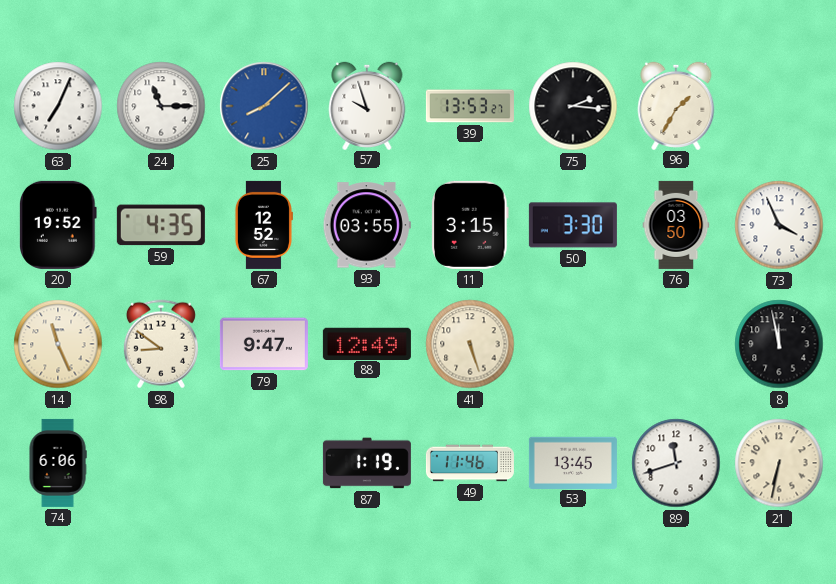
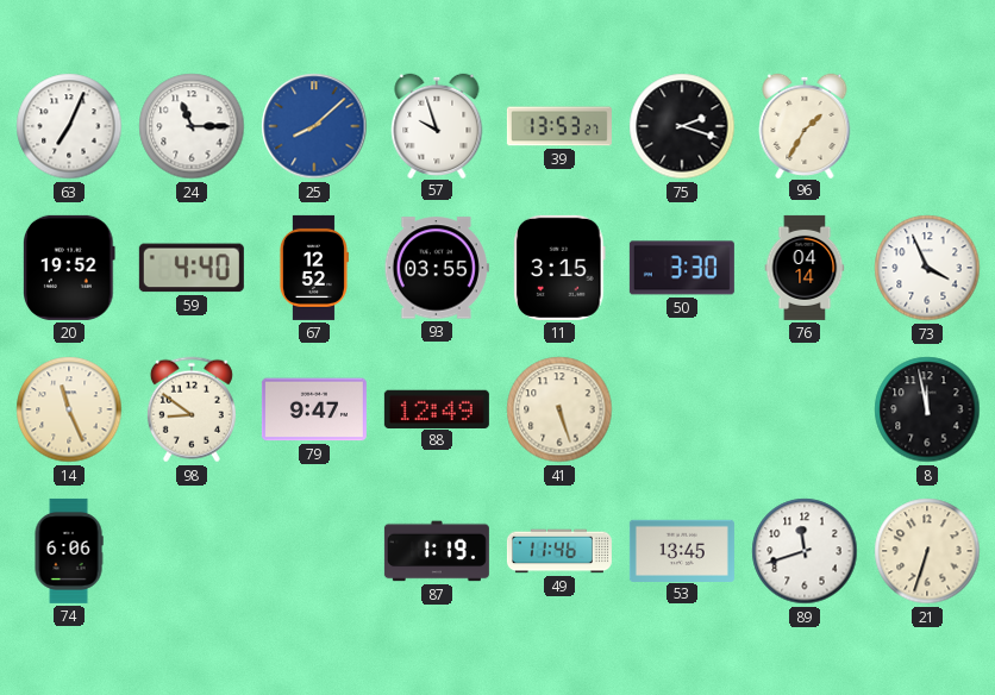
75: 2:16 -> 2:18 (682, 126)
59: 4:35 -> 4:40 (192, 268)
76: 03:50 -> 04:14 (805, 268)
21: 6:32 -> 6:33 (927, 551)
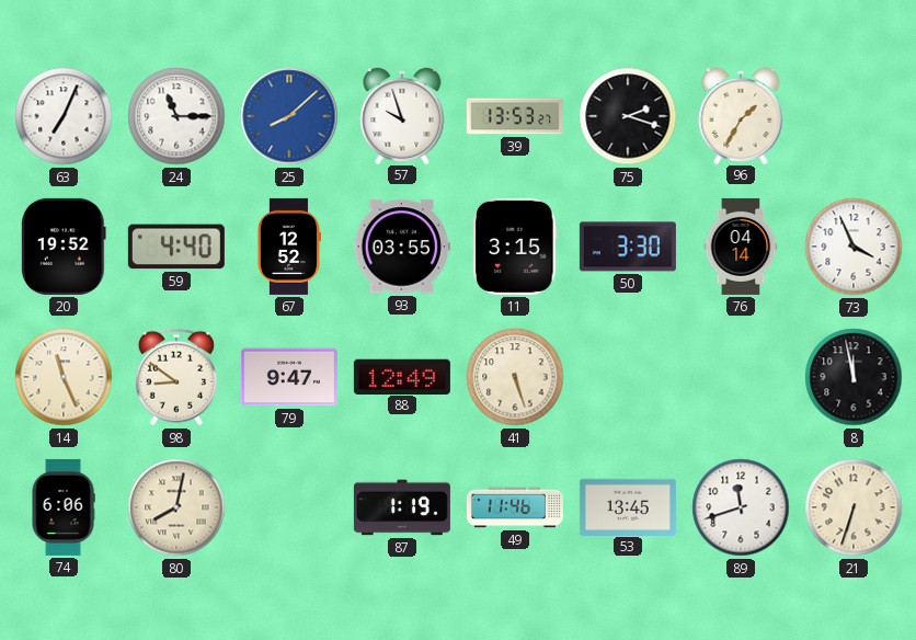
80: none -> 8:02 (176, 507)
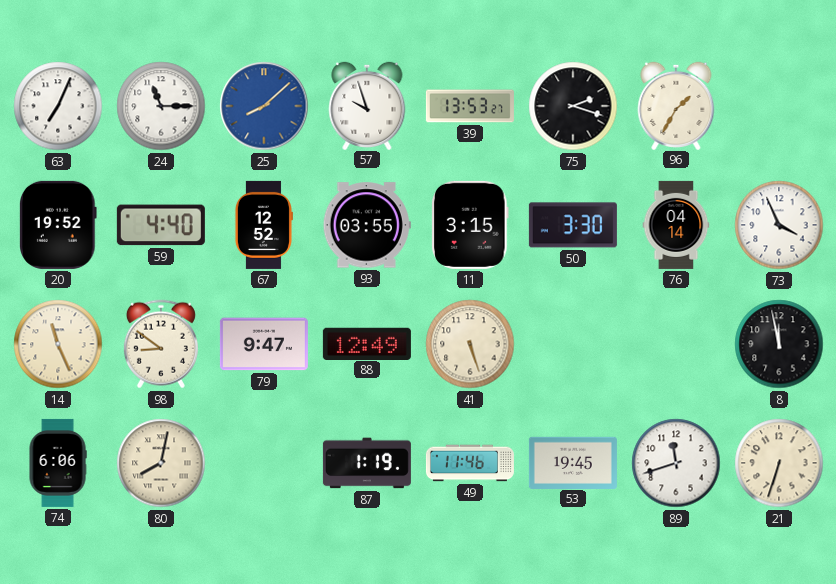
53: 13:45 -> 19:45 (573, 462)
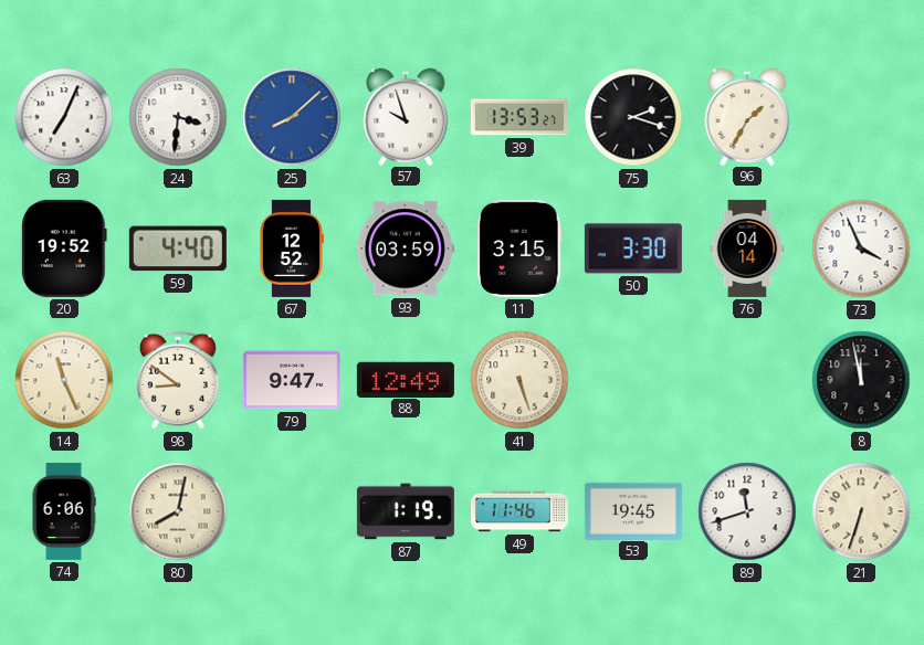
24: 11:15 -> 3:31 (178, 117)
93: 03:55 -> 03:59 (406, 249)
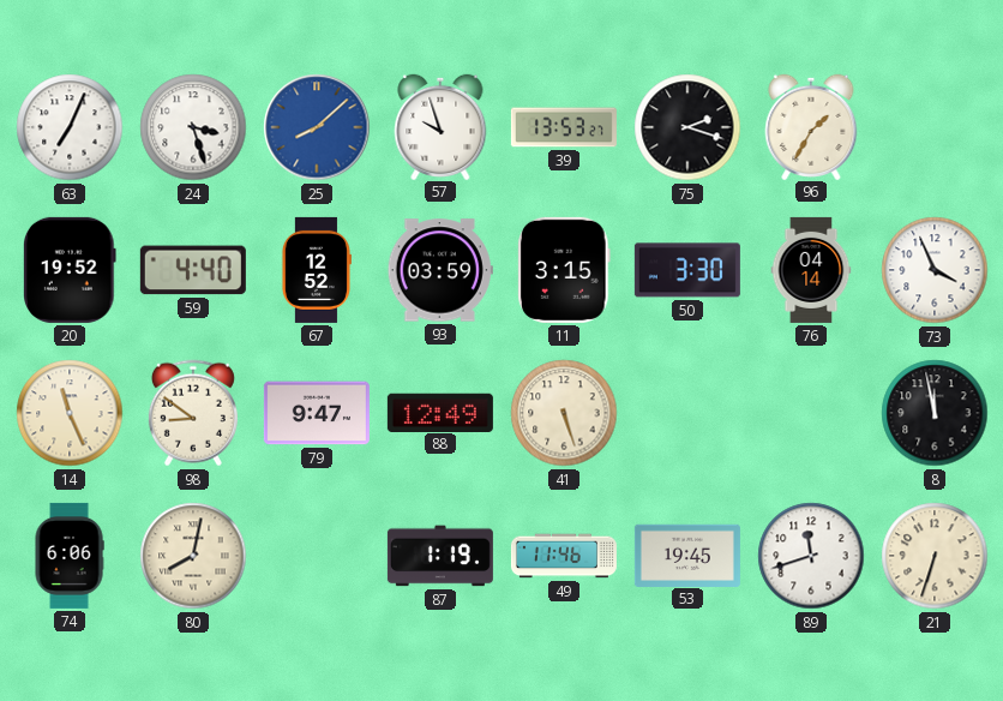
24: 3:31 -> 3:27 (193, 127)
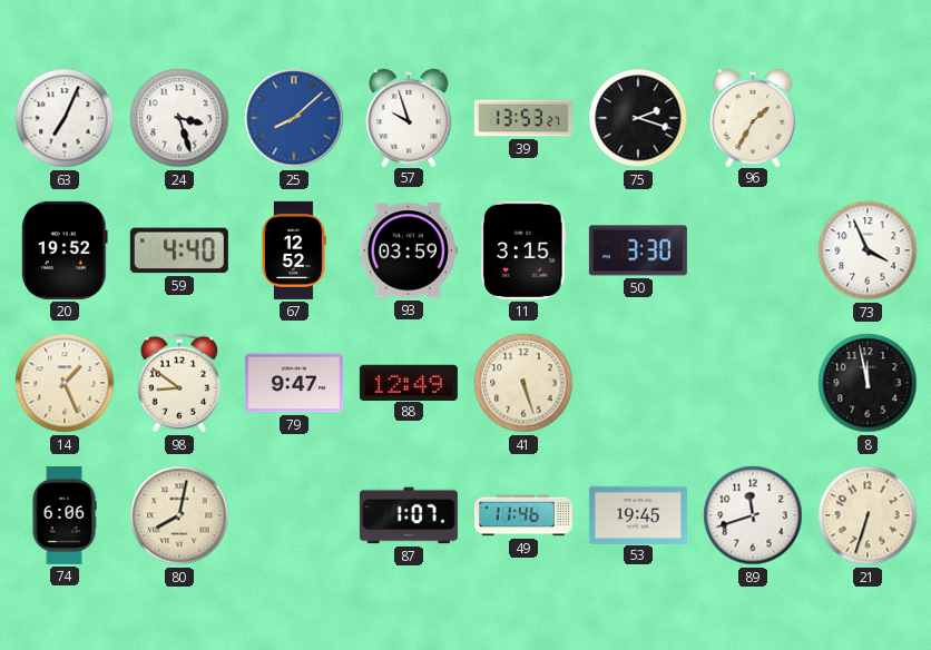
76: 04:14 -> none (811, 270)
14: 11:26 -> 1:26 (65, 383)
87: 1:19 -> 1:07 (409, 515)
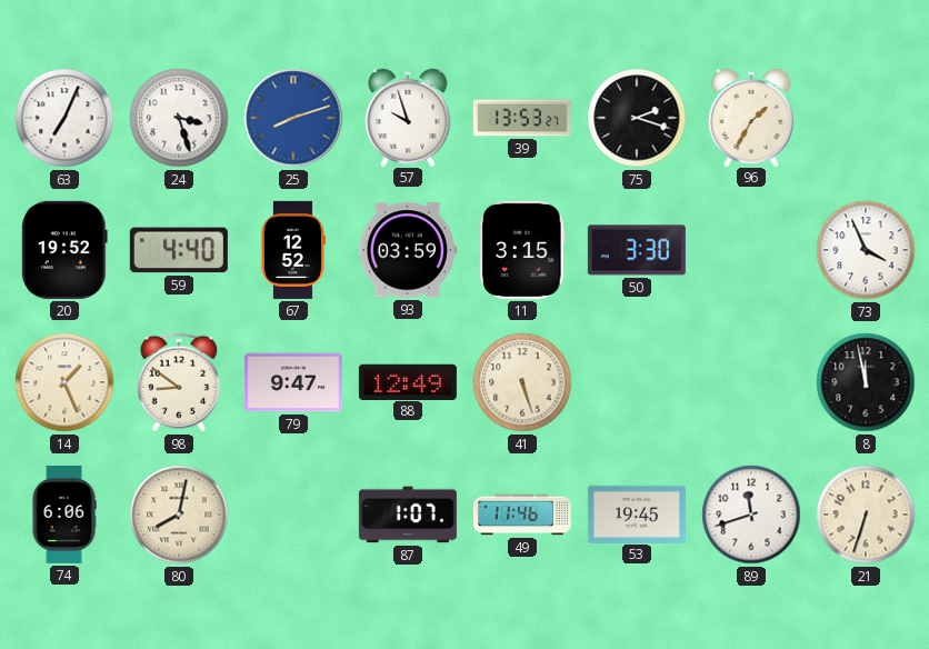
25: 8:08 -> 8:12 (293, 118)
